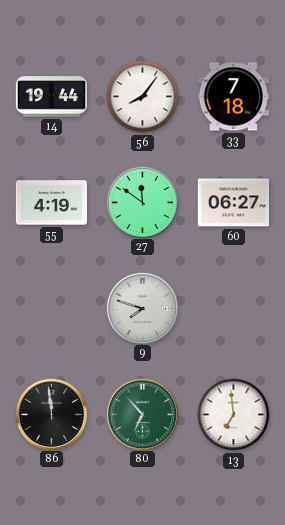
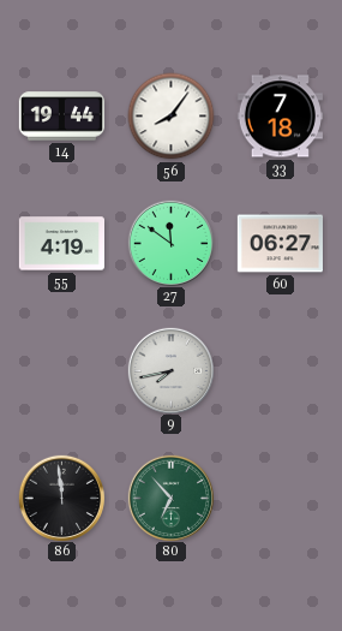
9: 7:48 -> 7:43 (170, 370)
13: 6:59 -> none (234, 415)
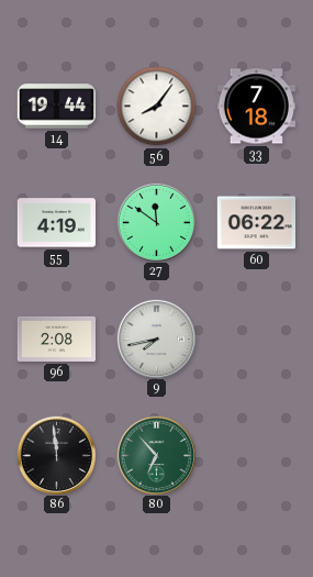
60: 06:27 -> 06:22 (256, 223)
96: none -> 2:08 (56, 339)
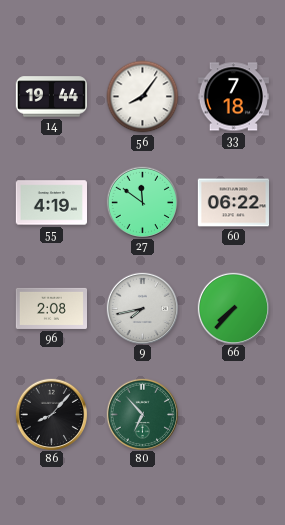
66: none -> 7:37 (233, 308)
86: 11:59 -> 8:07 (51, 414)
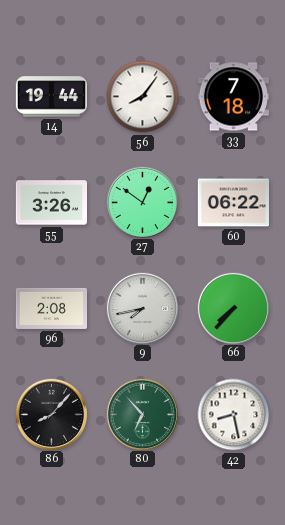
55: 4:19 -> 3:26 (51, 203)
27: 11:51 -> 12:51 (142, 202)
42: none -> 8:28 (234, 415)
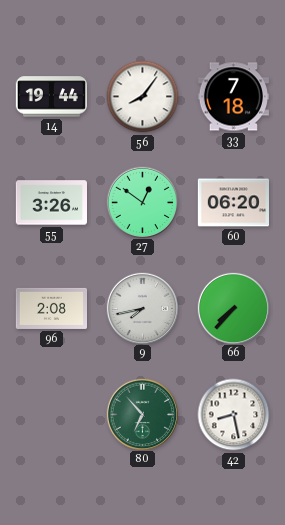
60: 06:22 -> 06:20 (233, 203)
86: 8:07 -> none (51, 414)
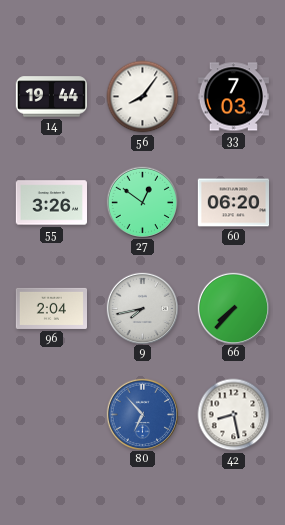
33: 7:18 -> 7:03 (233, 97)
96: 2:08 -> 2:04 (51, 308)
80 dial: green -> blue (142, 414)
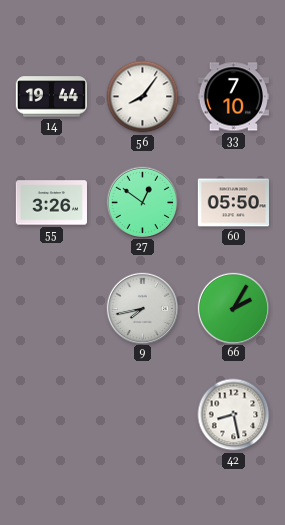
33: 7:03 -> 7:10 (233, 97)
60: 06:20 -> 05:50 (233, 203)
96: 2:04 -> none (51, 308)
66: 7:37 -> 2:05 (233, 308)
80: 6:53 -> none (142, 414)
